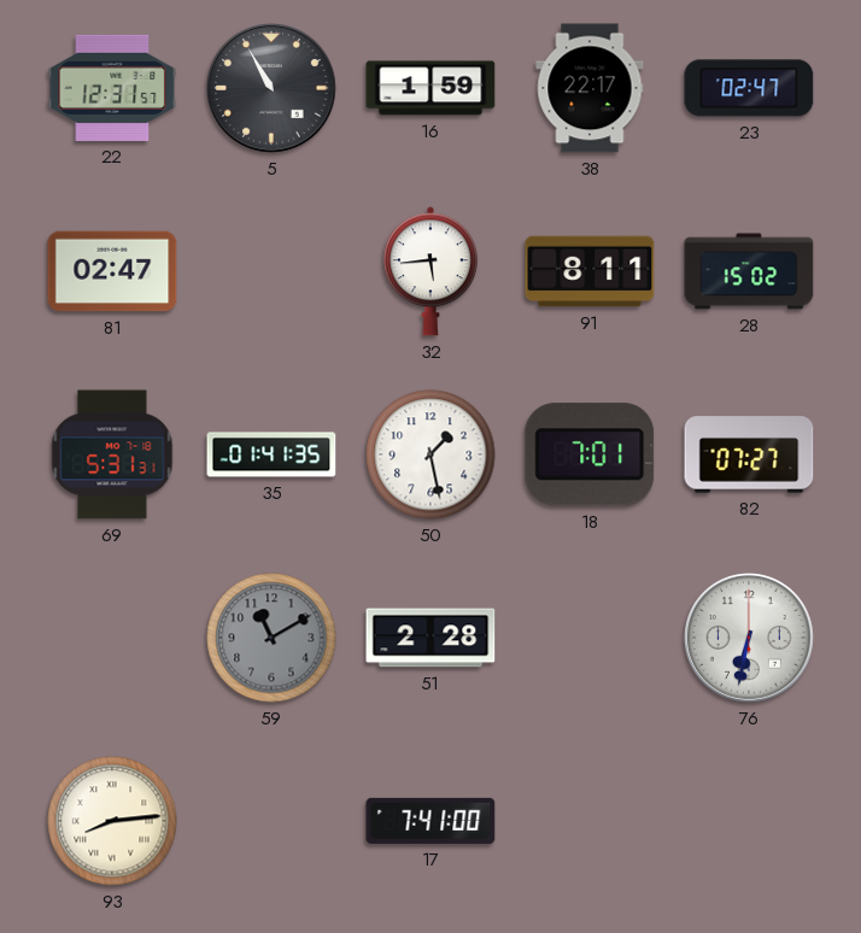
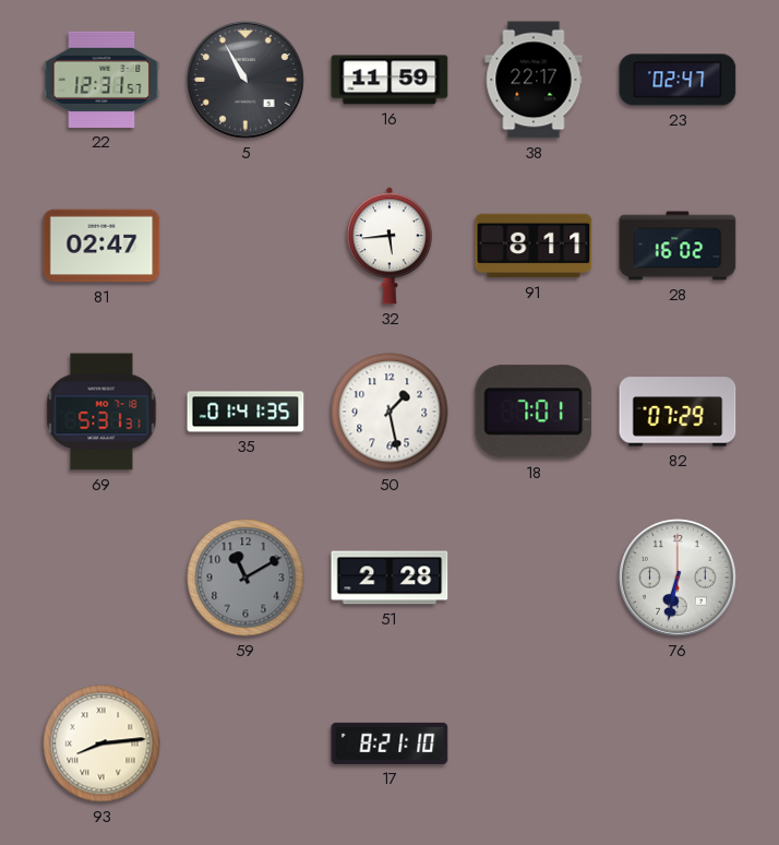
16: 1:59 -> 11:59 (389, 80)
28: 15:02 -> 16:02 (678, 246)
82: 07:27 -> 07:29 (678, 412)
17: 7:41 -> 8:21 (389, 743)
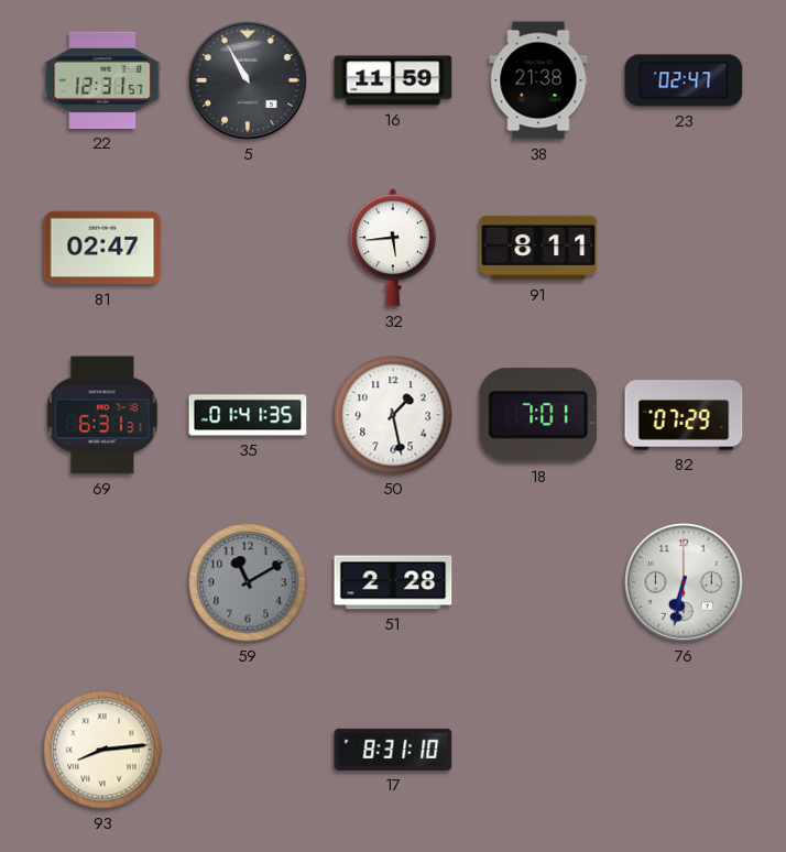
38: 22:17 -> 21:38 (538, 80)
28: 16:02 -> none (678, 246)
69: 5:31 -> 6:31 (102, 415)
17: 8:21 -> 8:31 (393, 750)
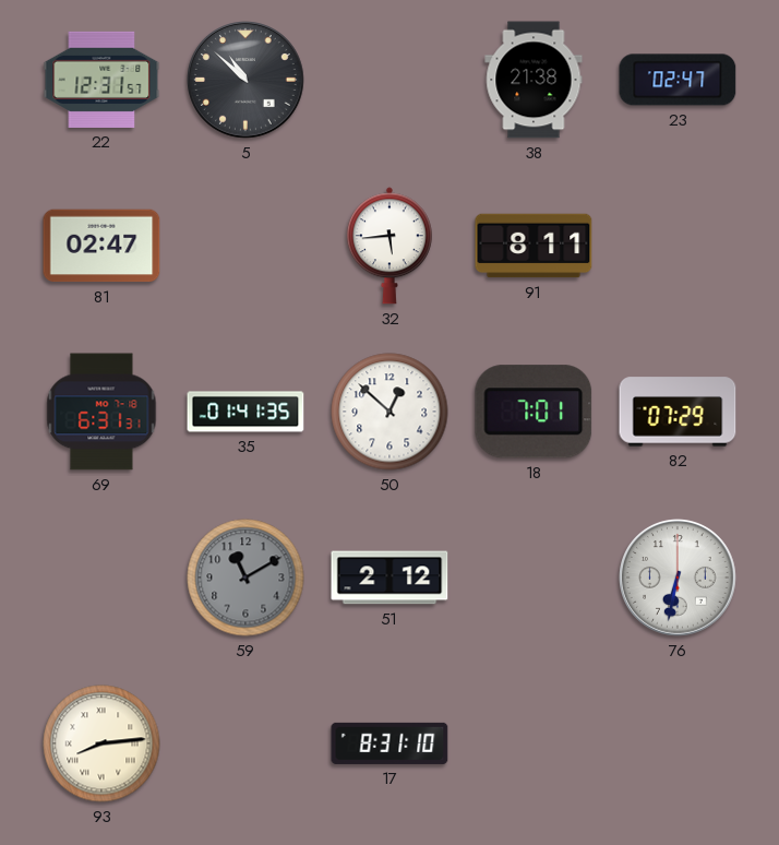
5: 10:55 -> 10:52 (247, 81)
16: 11:59 -> none (393, 80)
50: 1:28 -> 12:52 (389, 412)
51: 2:28 -> 2:12 (389, 578)
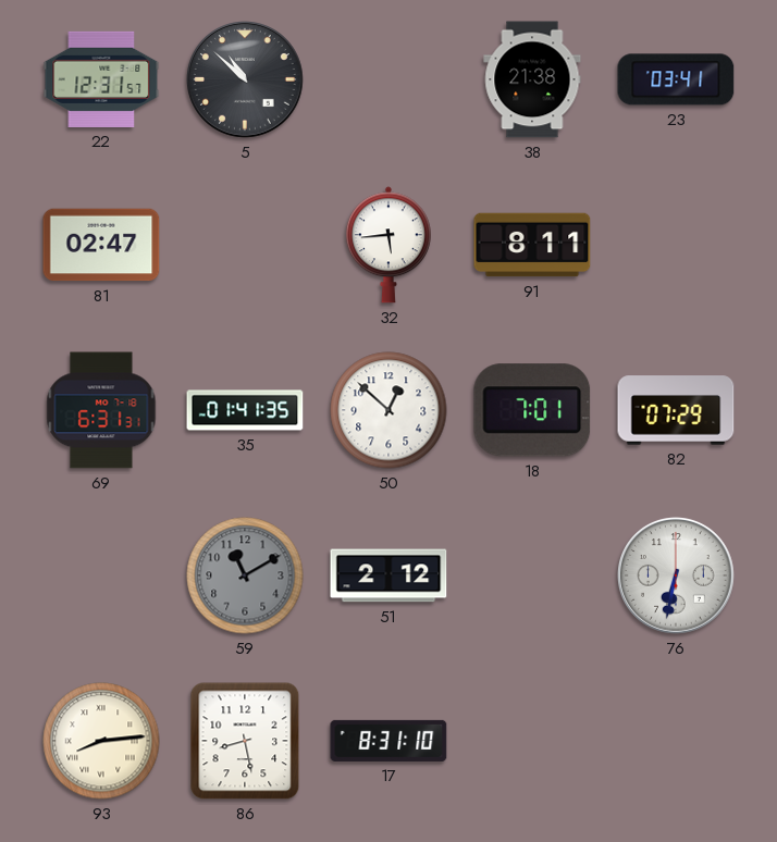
23: 02:47 -> 03:41 (676, 79)
86: none -> 8:28 (245, 741)
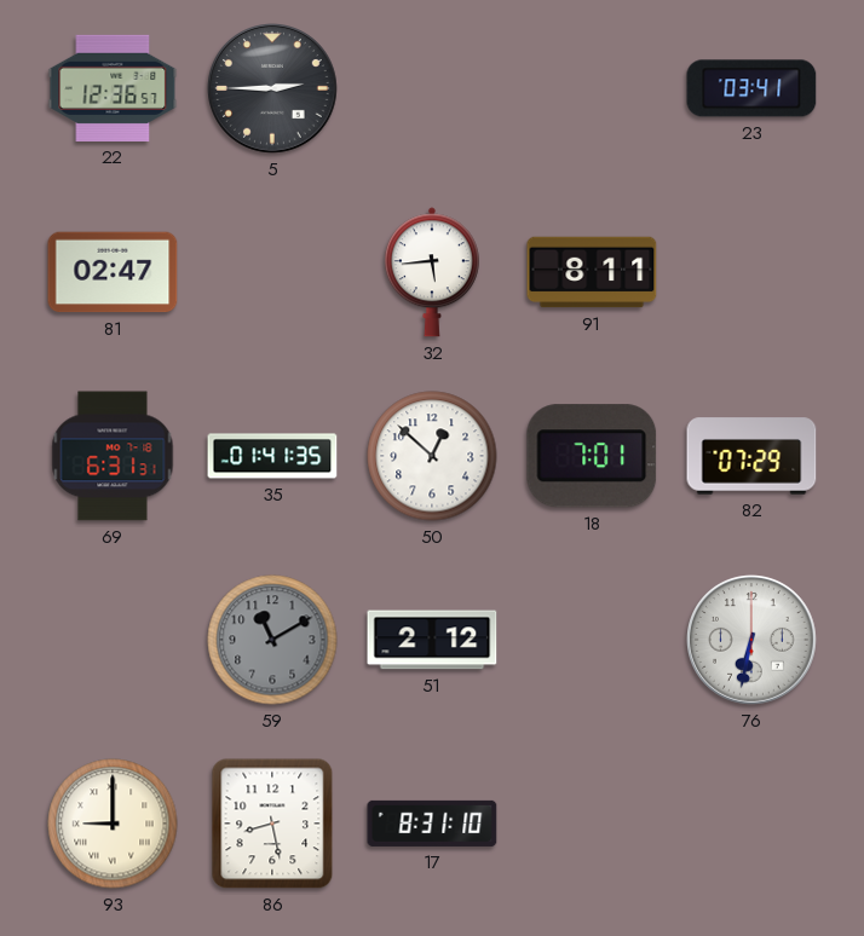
22: 12:31 -> 12:36 (113, 88)
5: 10:52 -> 2:45 (273, 89)
38: 21:38 -> none (532, 79)
93: 8:14 -> 9:00 (113, 824)
